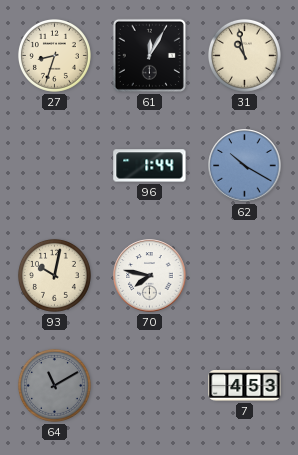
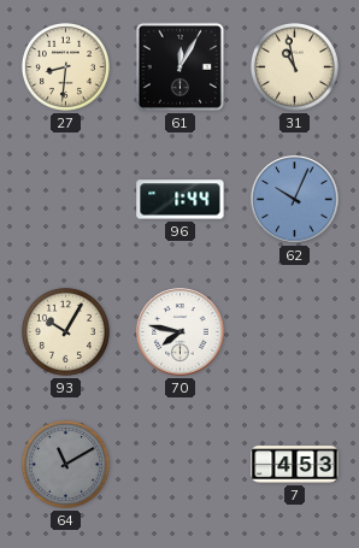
27: 8:33 -> 8:31 (65, 66)
62: 10:20 -> 10:04 (295, 200)
93: 10:02 -> 10:05 (65, 331)
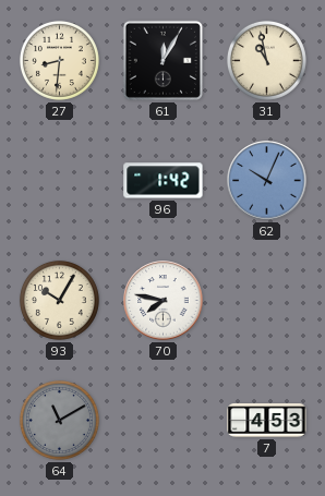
96: 1:44 -> 1:42 (164, 181)
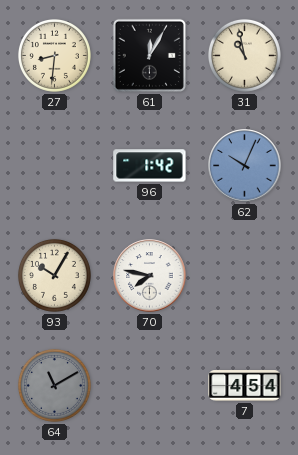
7: 4:53 -> 4:54 (245, 386)
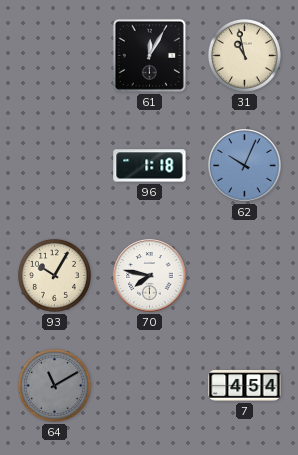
27: 8:31 -> none (54, 55)
96: 1:42 -> 1:18 (150, 166)
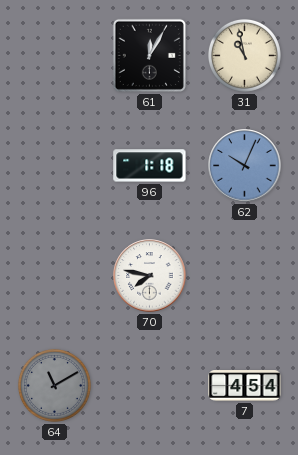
93: 10:05 -> none (54, 275)
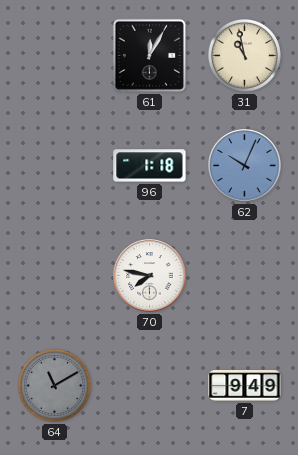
7: 4:54 -> 9:49 (245, 386)
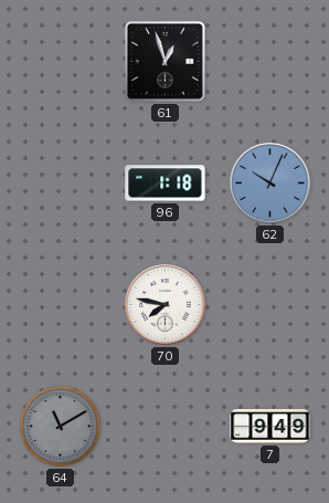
61: 12:05 -> 12:57 (164, 61)
31: 10:58 -> none (244, 55)
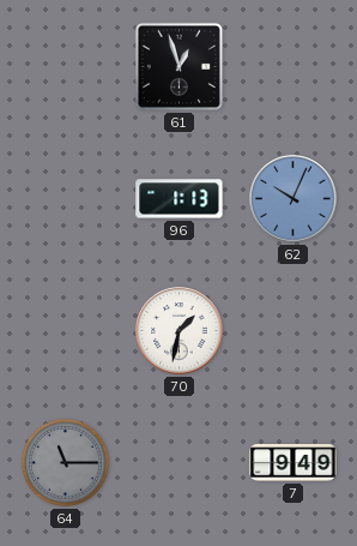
96: 1:18 -> 1:13 (180, 199)
70: 7:47 -> 1:32 (180, 331)
64: 11:10 -> 11:15 (65, 462)
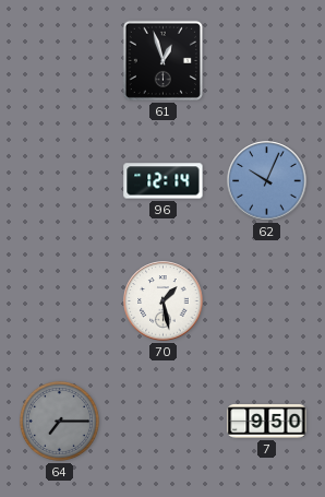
96: 1:13 -> 12:14 (164, 181)
70: 1:32 -> 1:28 (164, 301)
64: 11:15 -> 7:15 (59, 421)
7: 9:49 -> 9:50 (267, 422)
